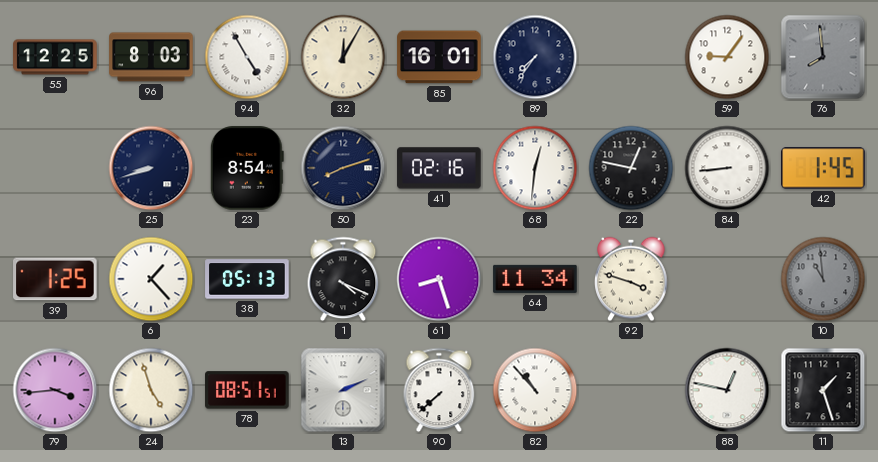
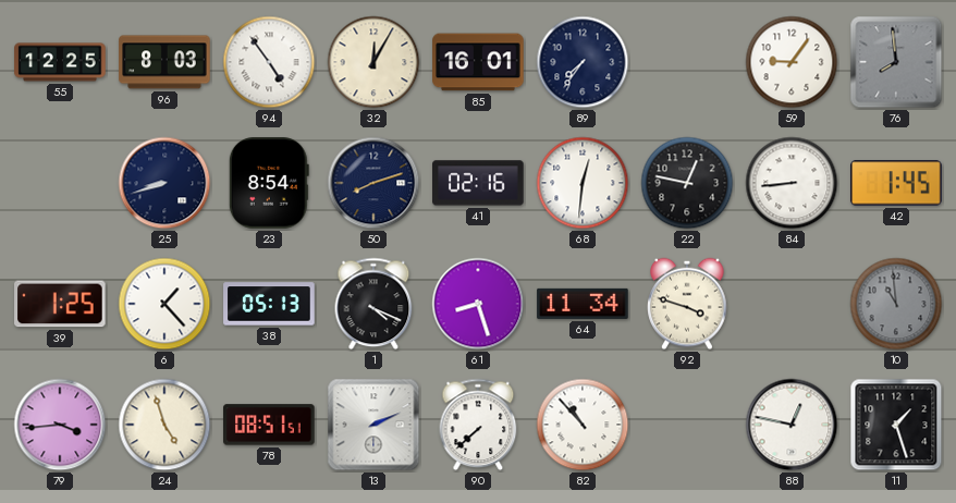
94: 4:55 -> 4:54 (269, 62)
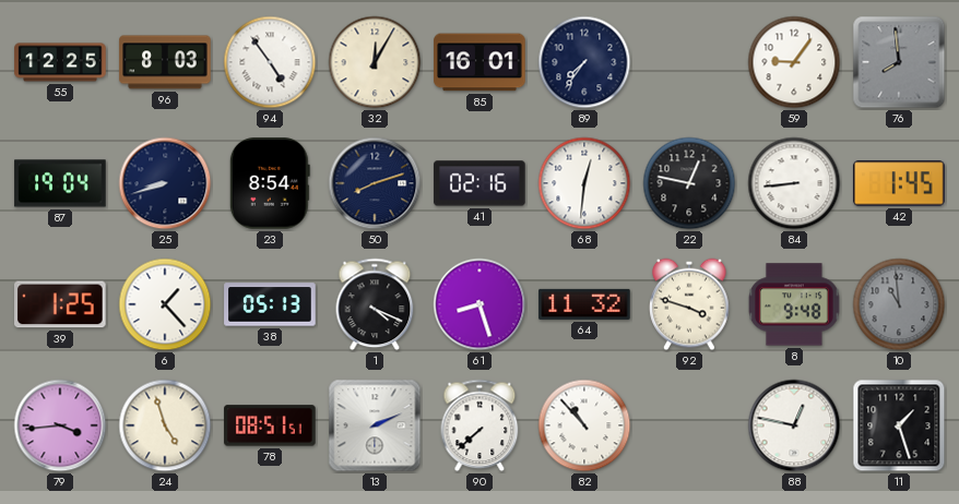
87: none -> 19:04 (60, 183)
64: 11:34 -> 11:32 (584, 304)
8: none -> 9:48 (794, 304)
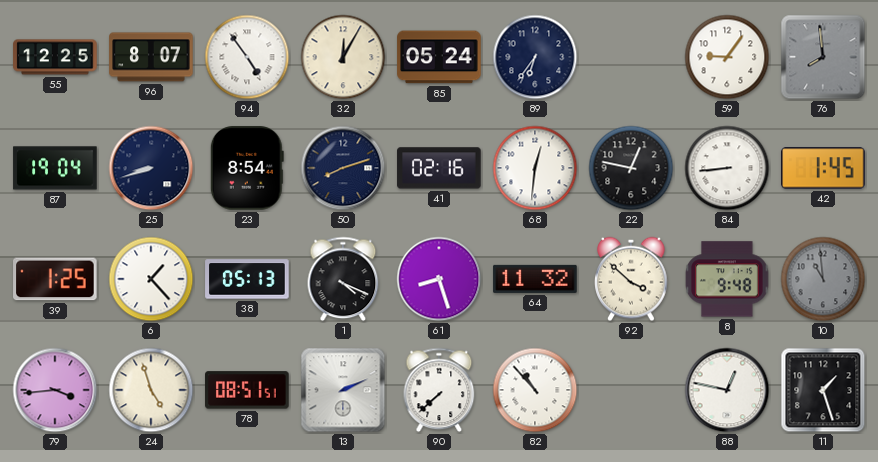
96: 8:03 -> 8:07 (151, 57)
85: 16:01 -> 05:24 (439, 57)
89: 7:36 -> 6:36 (535, 57)
92: 3:48 -> 3:52 (631, 279)
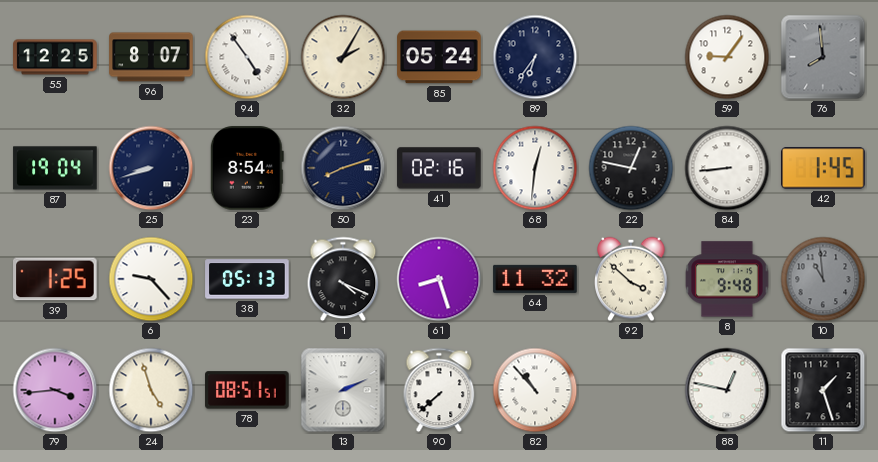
32: 12:05 -> 2:05 (343, 57)
6: 1:23 -> 9:23 (151, 279)
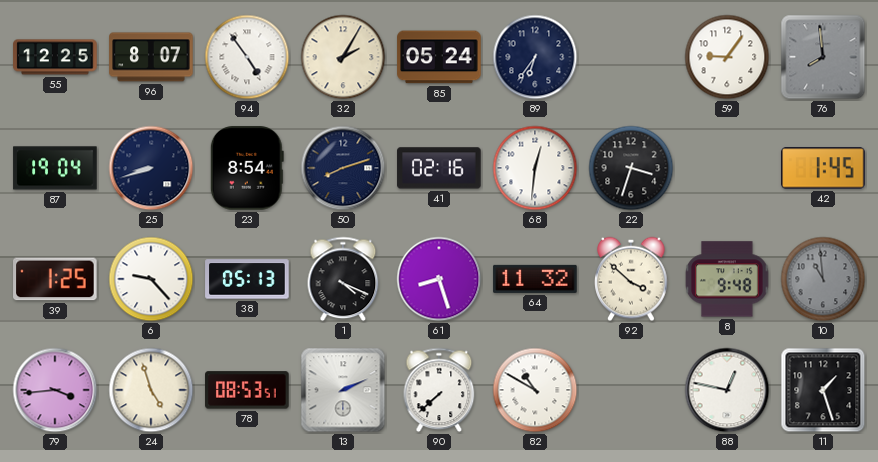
22: 12:47 -> 3:33 (631, 168)
84: 8:44 -> none (727, 168)
78: 08:51 -> 08:53 (247, 390)
82: 10:53 -> 10:50 (535, 390)
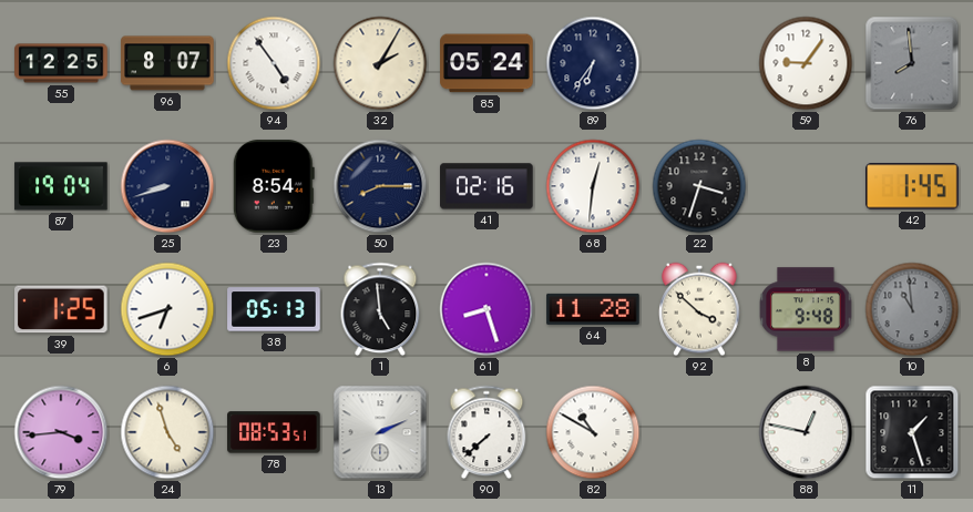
50: 8:12 -> 8:15 (380, 186)
6: 9:23 -> 6:42 (167, 309)
1: 4:19 -> 4:59 (380, 309)
64: 11:32 -> 11:28 (593, 309)
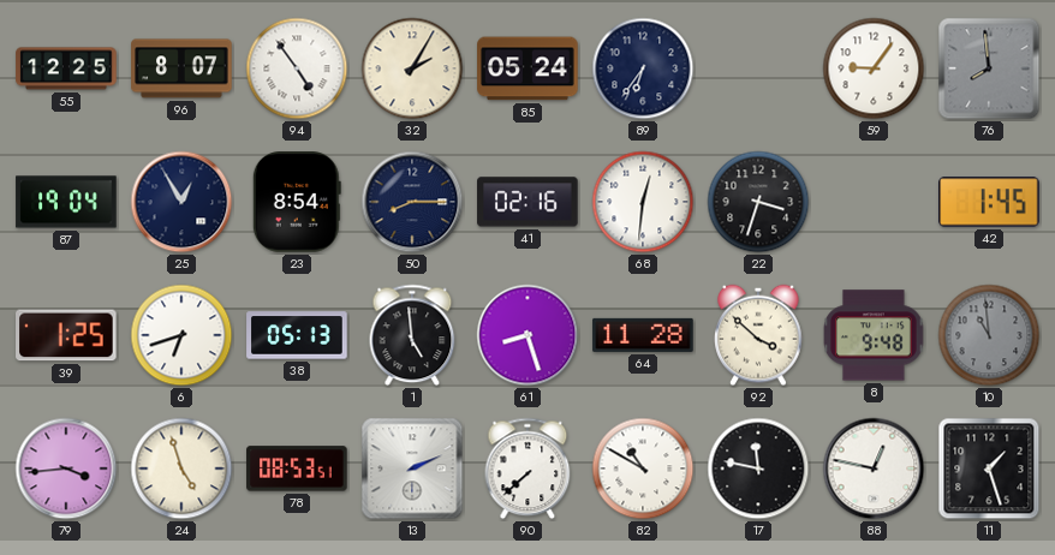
25: 8:42 -> 12:55 (181, 202)
17: none -> 11:47 (758, 469)
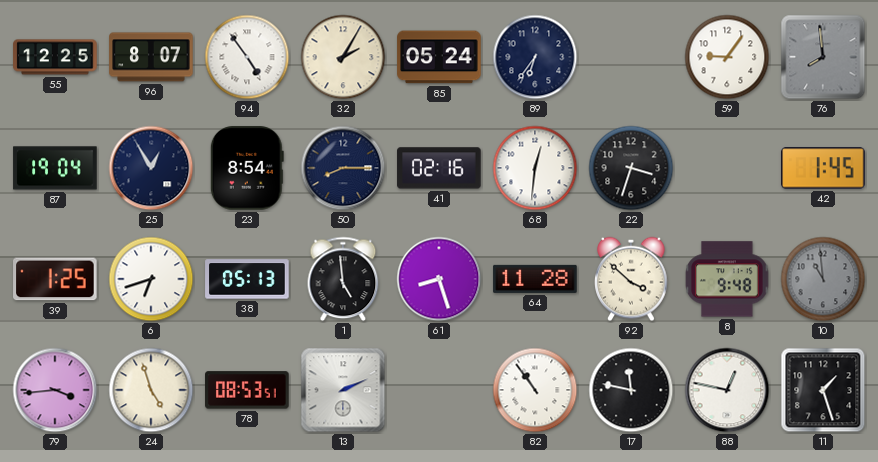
90: 7:38 -> none (527, 469)
82: 10:50 -> 10:54 (535, 390)
